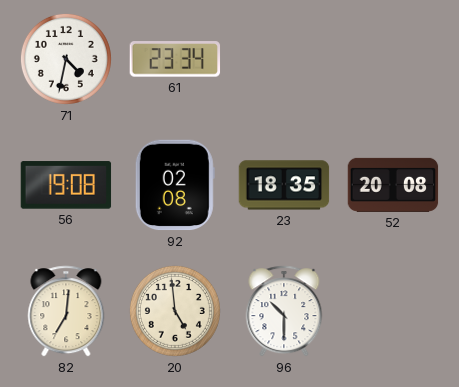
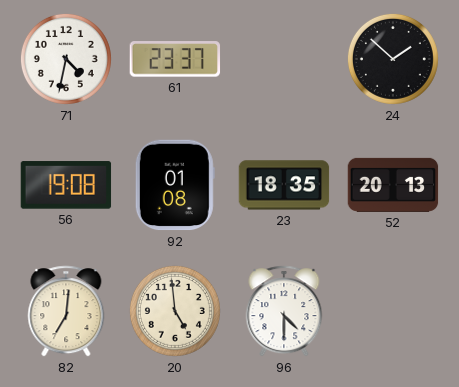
61: 23:34 -> 23:37 (175, 59)
24: none -> 1:52 (393, 59)
92: 02:08 -> 01:08 (175, 185)
52: 20:08 -> 20:13 (393, 185)
96: 10:30 -> 4:30 (284, 311)
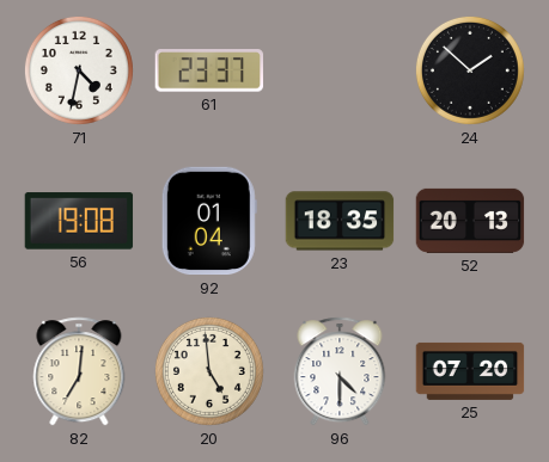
92: 01:08 -> 01:04 (209, 221)
25: none -> 07:20 (470, 371)
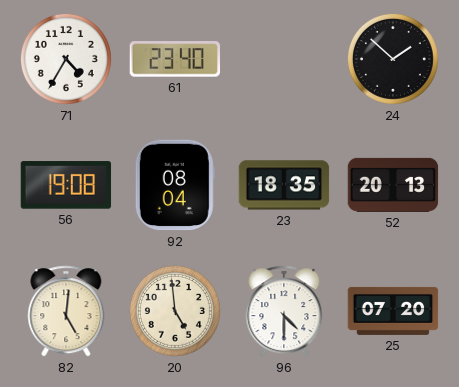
71: 4:32 -> 4:35 (66, 59)
61: 23:37 -> 23:40 (175, 59)
92: 01:04 -> 08:04 (175, 185)
82: 7:01 -> 5:01 (66, 311)
